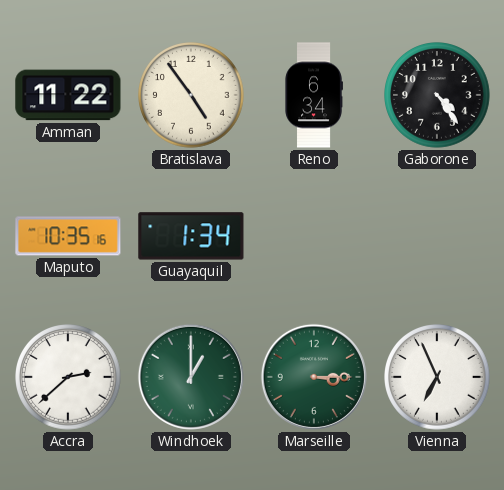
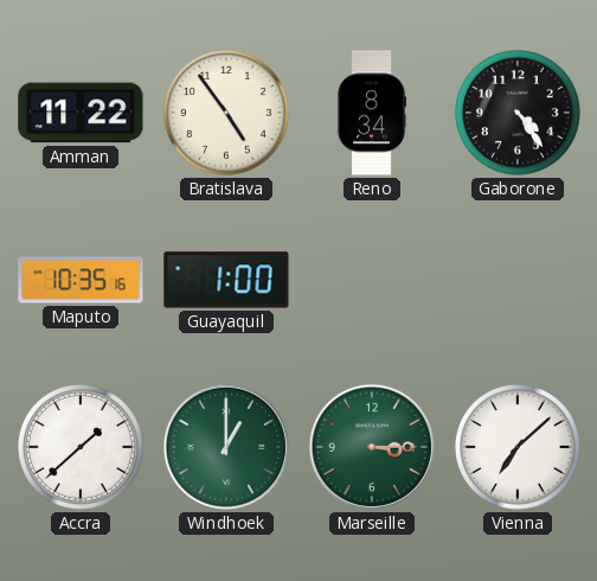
Reno: 6:34 -> 8:34 (372, 113)
Guayaquil: 1:34 -> 1:00 (226, 280)
Accra: 2:38 -> 1:38 (82, 448)
Vienna: 6:56 -> 7:08 (519, 448)
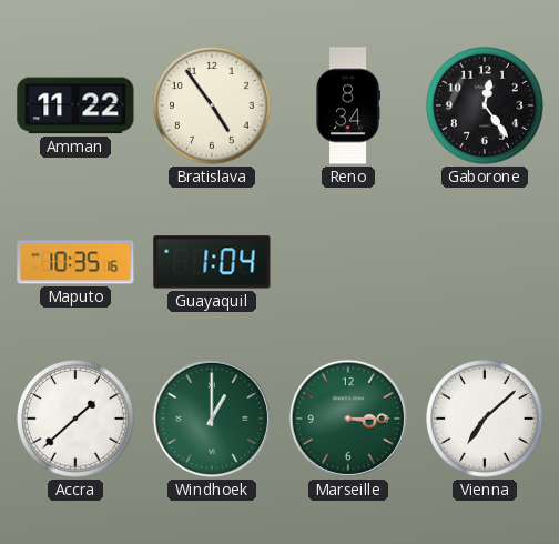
Gaborone: 4:24 -> 12:24 (486, 107)
Guayaquil: 1:00 -> 1:04 (212, 262)
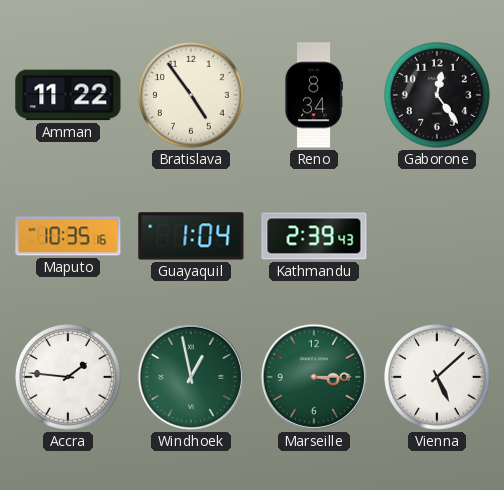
Kathmandu: none -> 2:39 (314, 236)
Accra: 1:38 -> 1:46 (69, 378)
Windhoek: 1:00 -> 12:58 (191, 377)
Vienna: 7:08 -> 5:08 (438, 378)
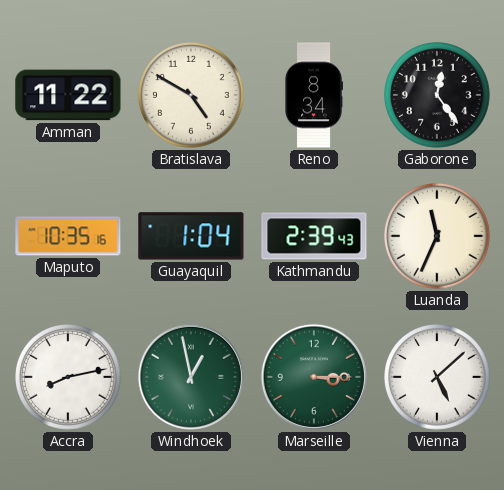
Bratislava: 4:54 -> 4:50 (192, 96)
Luanda: none -> 11:34 (438, 237)
Accra: 1:46 -> 8:13 (69, 378)
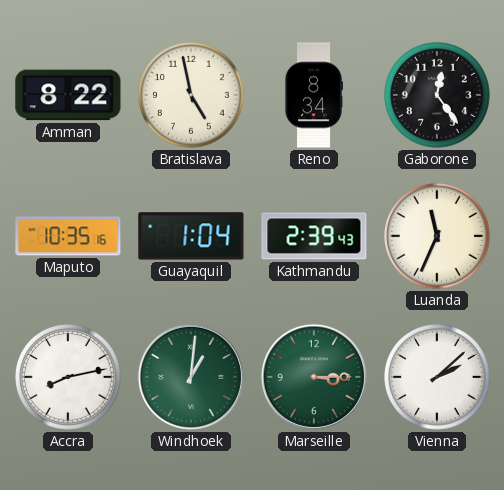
Amman: 11:22 -> 8:22 (68, 95)
Bratislava: 4:50 -> 4:58 (192, 96)
Windhoek: 12:58 -> 1:01 (191, 377)
Vienna: 5:08 -> 2:08 (438, 378)
